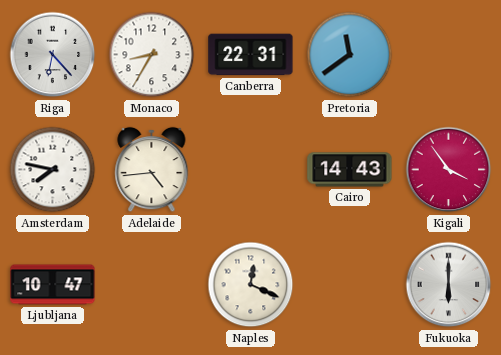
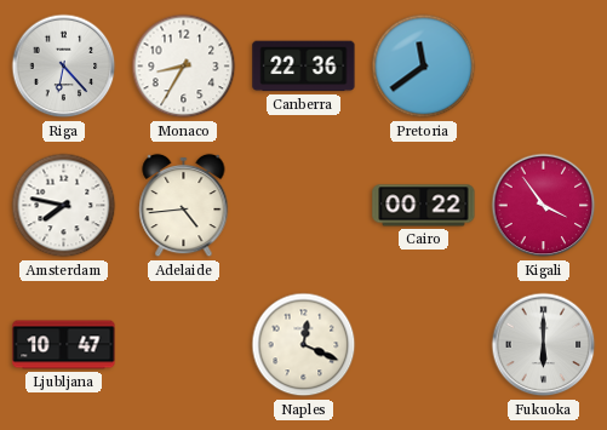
Canberra: 22:31 -> 22:36 (304, 67)
Cairo: 14:43 -> 00:22 (424, 206)
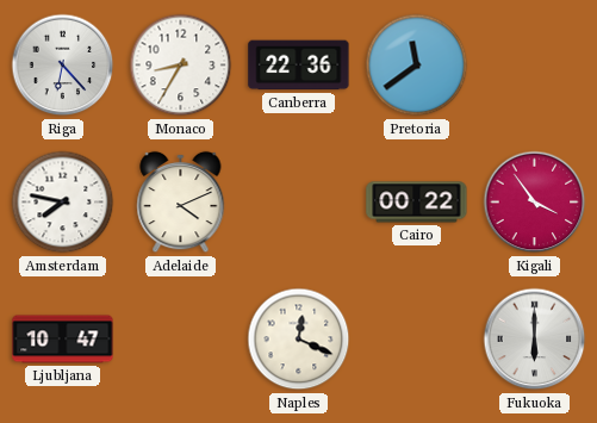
Adelaide: 4:44 -> 4:11 (181, 203)
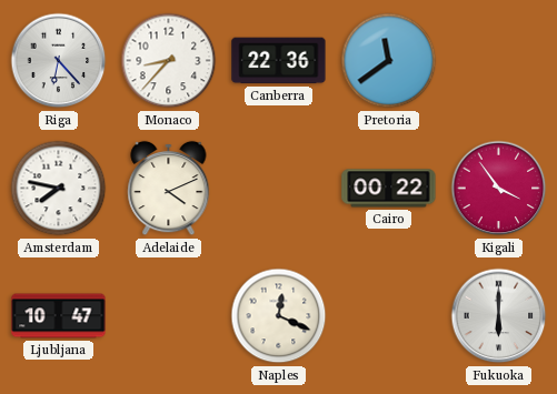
Monaco: 8:35 -> 8:37 (169, 61)
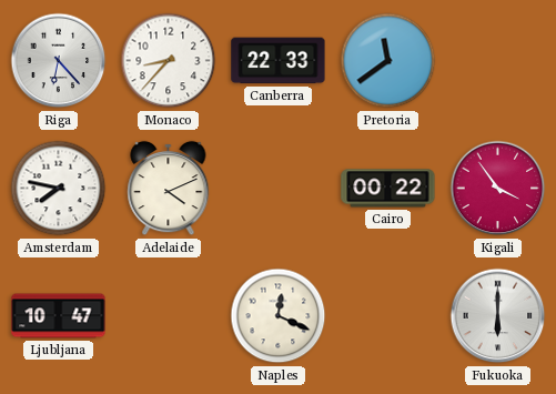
Canberra: 22:36 -> 22:33 (279, 61)
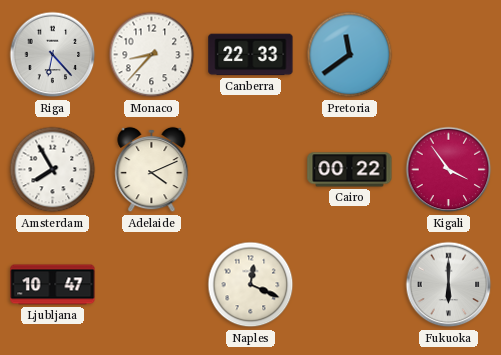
Amsterdam: 7:47 -> 7:55 (53, 170)
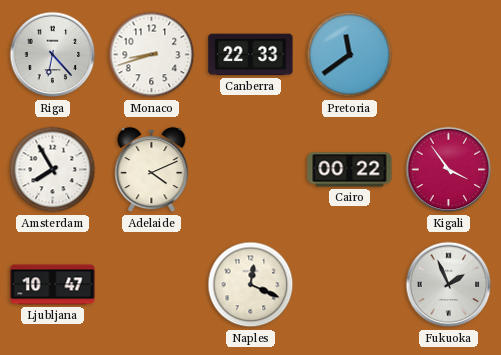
Monaco: 8:37 -> 8:42 (152, 55)
Fukuoka: 6:00 -> 1:56 (449, 285)
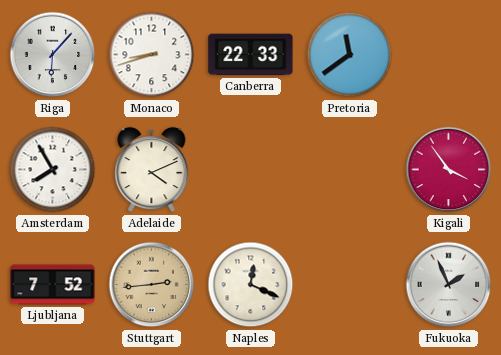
Riga: 6:23 -> 6:07 (53, 55)
Cairo: 00:22 -> none (350, 170)
Ljubljana: 10:47 -> 7:52 (53, 285)
Stuttgart: none -> 2:44 (152, 285)
